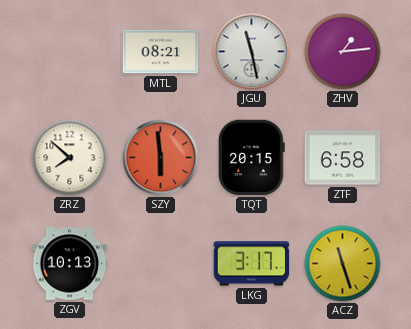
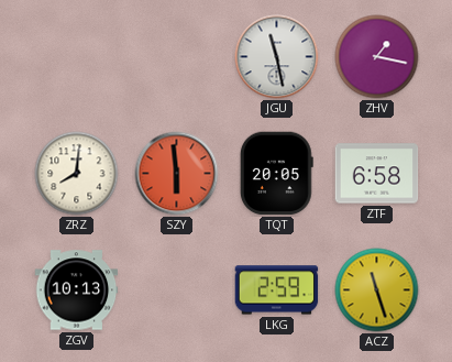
MTL: 08:21 -> none (161, 52)
ZHV: 1:14 -> 1:17 (377, 57)
ZRZ: 7:52 -> 8:01 (77, 174)
TQT: 20:15 -> 20:05 (276, 174)
LKG: 3:17 -> 2:59 (277, 290)
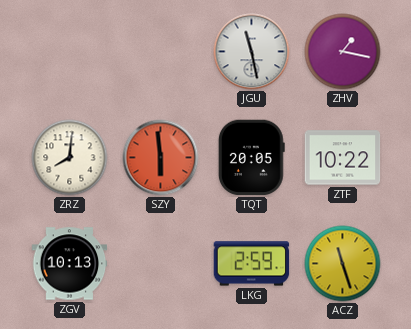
ZTF: 6:58 -> 10:22 (343, 158)
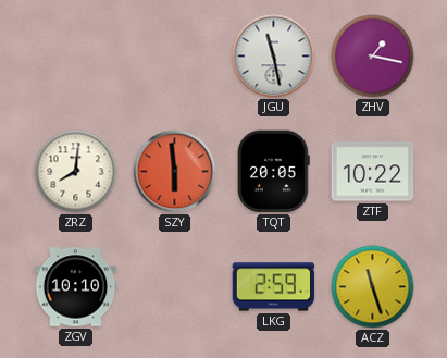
ZGV: 10:13 -> 10:10 (76, 287)
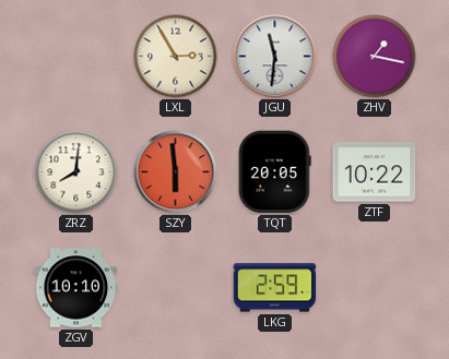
LXL: none -> 2:55 (176, 57)
JGU: 11:28 -> 11:31 (275, 57)
ACZ: 11:27 -> none (373, 287)
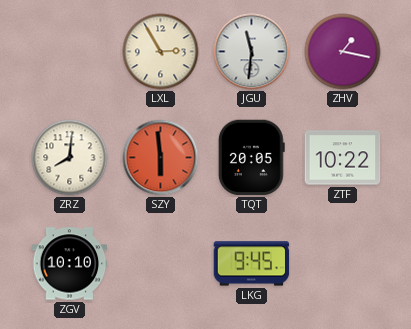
LKG: 2:59 -> 9:45 (252, 264)
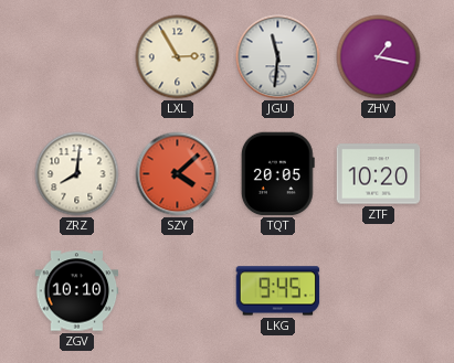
SZY: 5:59 -> 4:08 (178, 174)
ZTF: 10:22 -> 10:20 (379, 174)
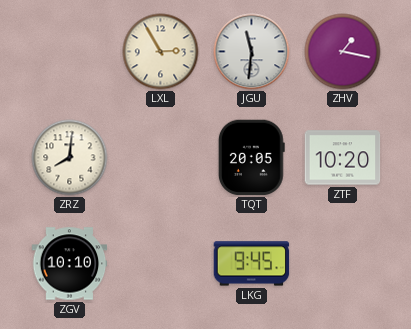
SZY: 4:08 -> none (178, 174)
